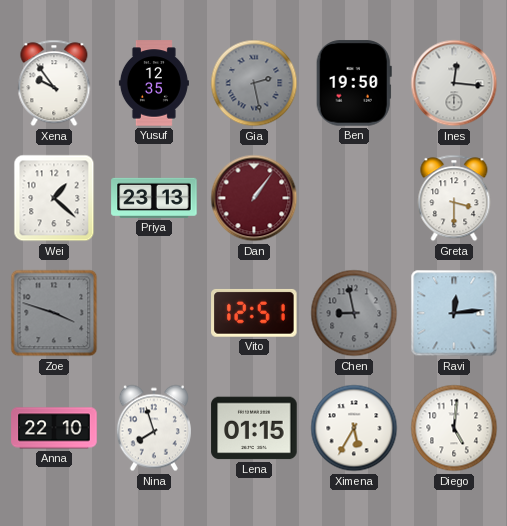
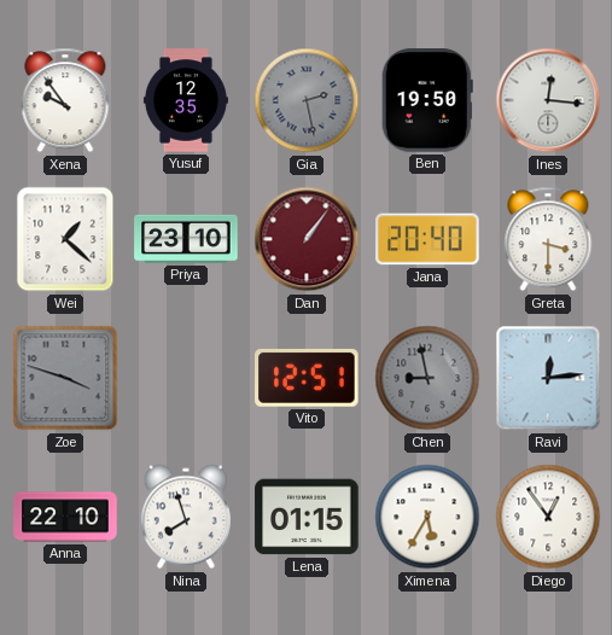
Priya: 23:13 -> 23:10 (186, 239)
Jana: none -> 20:40 (427, 239)
Diego: 5:01 -> 12:54 (548, 517)
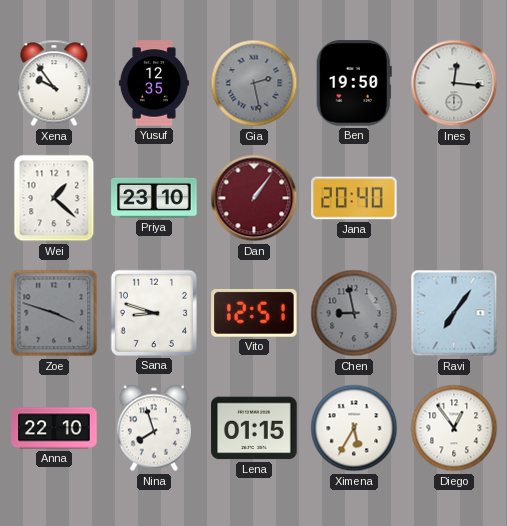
Greta: 3:30 -> none (548, 239)
Sana: none -> 8:48 (154, 313)
Ravi: 12:14 -> 7:06 (454, 313)
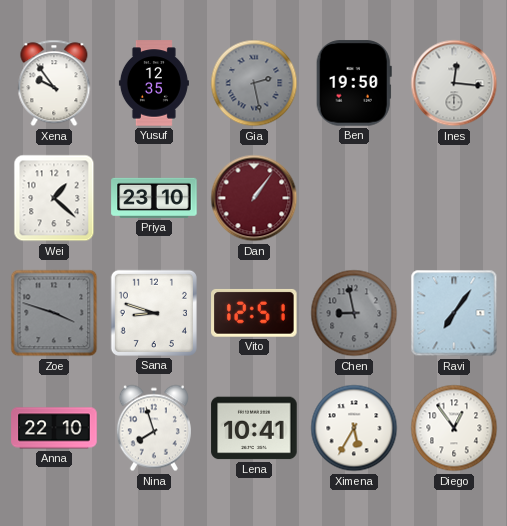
Jana: 20:40 -> none (354, 198)
Lena: 01:15 -> 10:41 (254, 428)
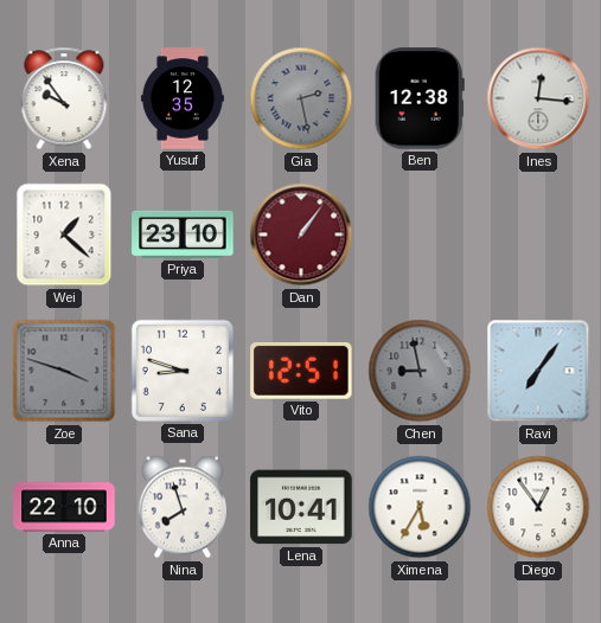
Ben: 19:50 -> 12:38 (420, 98)
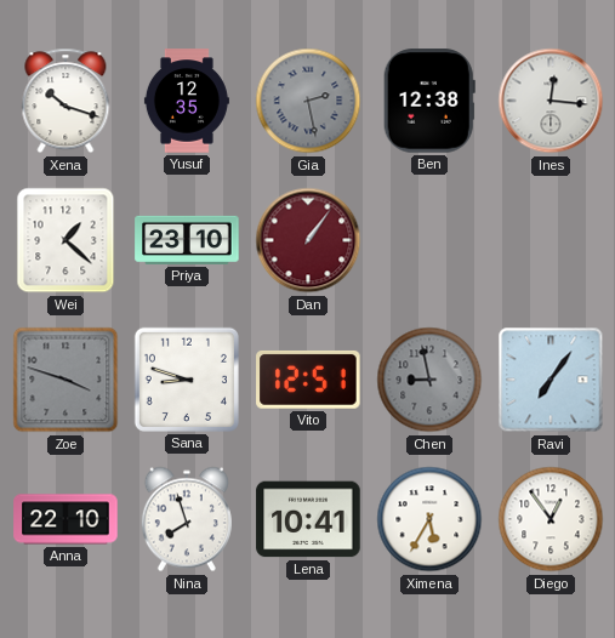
Xena: 9:54 -> 10:18 (66, 101)
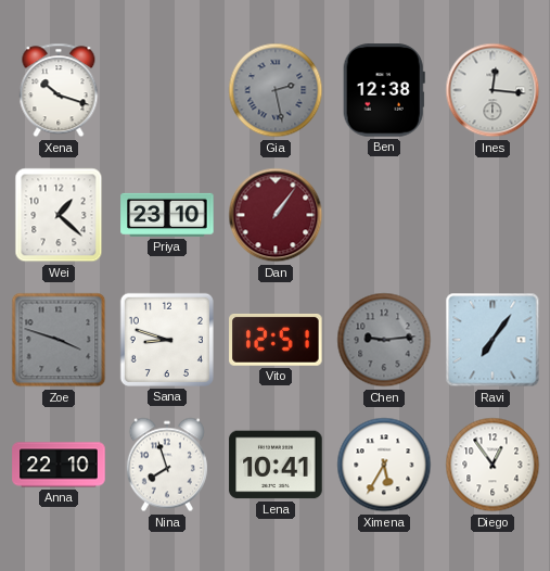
Yusuf: 12:35 -> none (187, 101)
Chen: 8:58 -> 9:14 (384, 340)
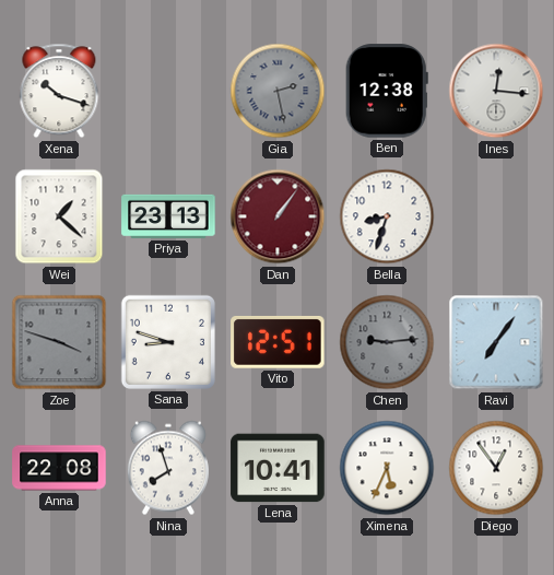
Priya: 23:10 -> 23:13 (168, 216)
Bella: none -> 8:33 (387, 216)
Anna: 22:10 -> 22:08 (59, 468)
Ximena: 5:35 -> 5:34 (387, 468)
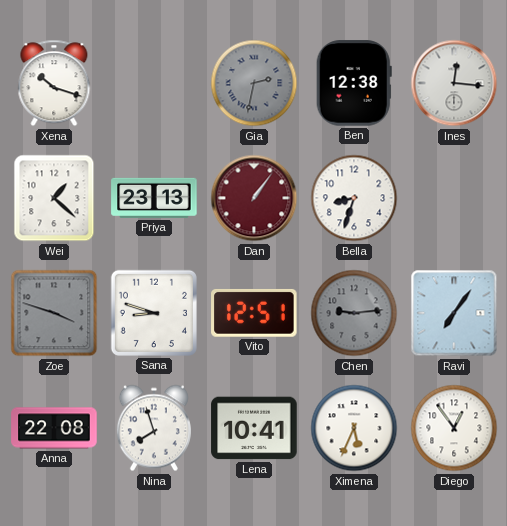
Gia: 2:28 -> 2:32 (254, 83)
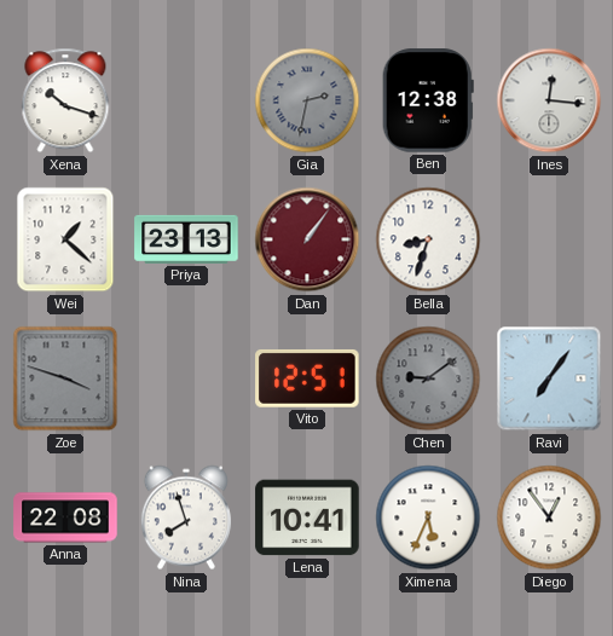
Sana: 8:48 -> none (154, 313)
Chen: 9:14 -> 9:09 (428, 378)
